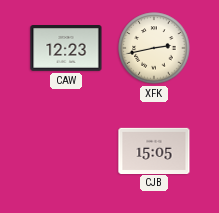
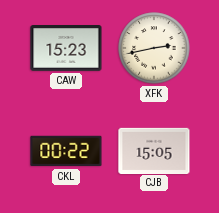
CAW: 12:23 -> 15:23 (66, 49)
CKL: none -> 00:22 (66, 151)
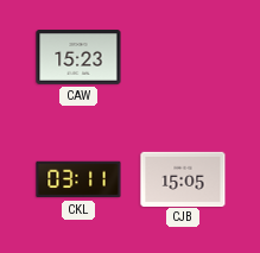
XFK: 2:43 -> none (154, 48)
CKL: 00:22 -> 03:11 (78, 179)
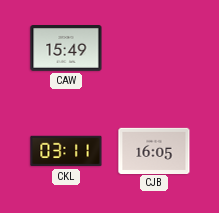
CAW: 15:23 -> 15:49 (66, 49)
CJB: 15:05 -> 16:05 (154, 150)
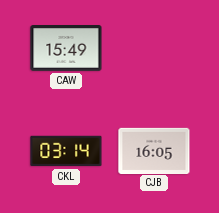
CKL: 03:11 -> 03:14 (66, 151)
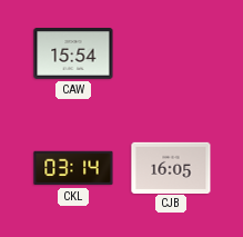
CAW: 15:49 -> 15:54 (73, 55)
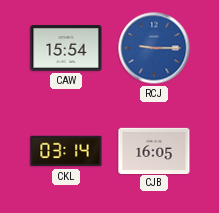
RCJ: none -> 9:15 (154, 48)
